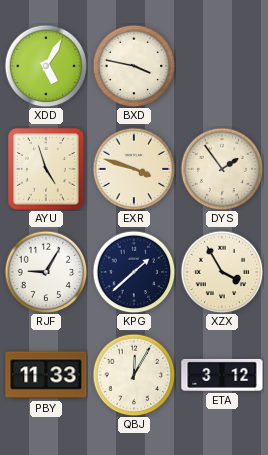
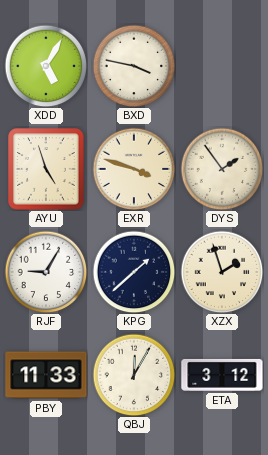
XZX: 3:55 -> 1:57 (222, 272)
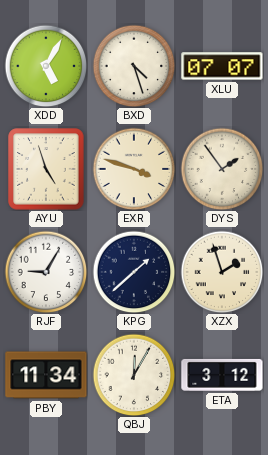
BXD: 3:47 -> 4:27 (134, 66)
XLU: none -> 07:07 (222, 66)
PBY: 11:33 -> 11:34 (46, 375)
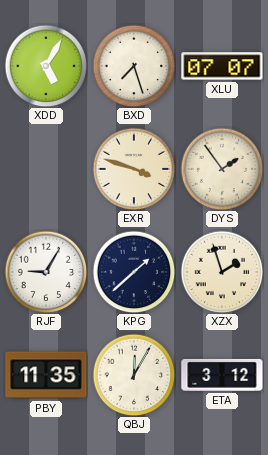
BXD: 4:27 -> 7:27 (134, 66)
AYU: 4:57 -> none (46, 169)
PBY: 11:34 -> 11:35 (46, 375)
